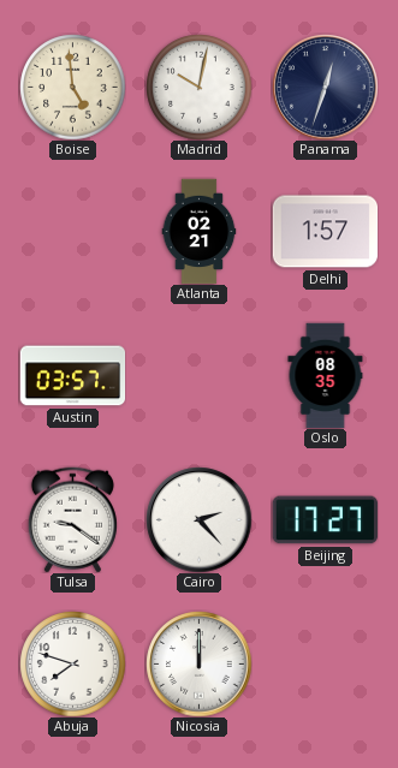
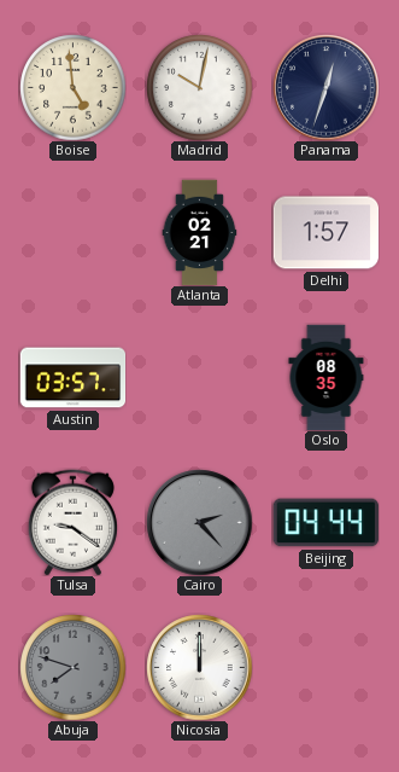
Cairo dial: white -> grey (199, 522)
Beijing: 17:27 -> 04:44 (325, 523)
Abuja dial: white -> grey (72, 667)
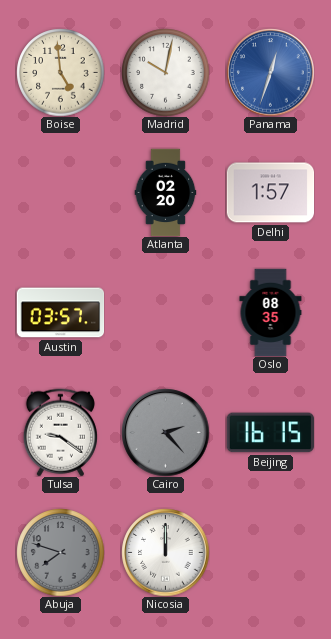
Panama dial: navy -> blue (270, 72)
Atlanta: 02:21 -> 02:20 (166, 192)
Beijing: 04:44 -> 16:15 (270, 433)
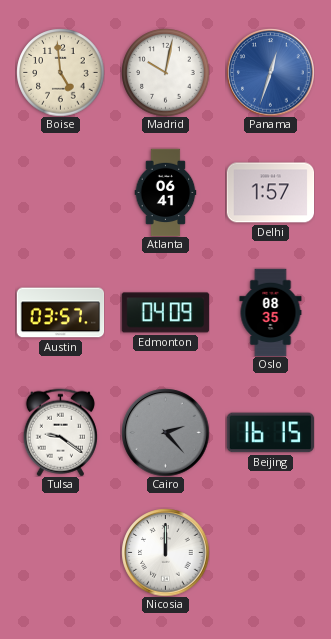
Atlanta: 02:20 -> 06:41 (166, 192)
Edmonton: none -> 04:09 (165, 313)
Abuja: 7:48 -> none (60, 552)
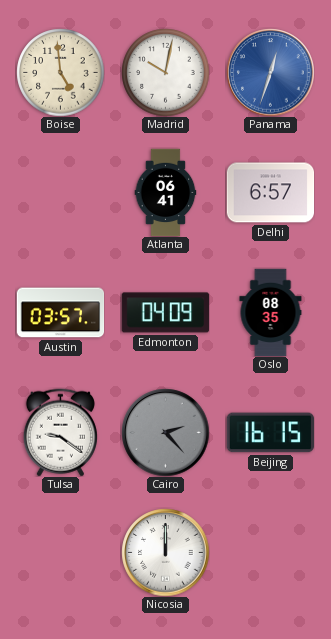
Delhi: 1:57 -> 6:57 (270, 193)
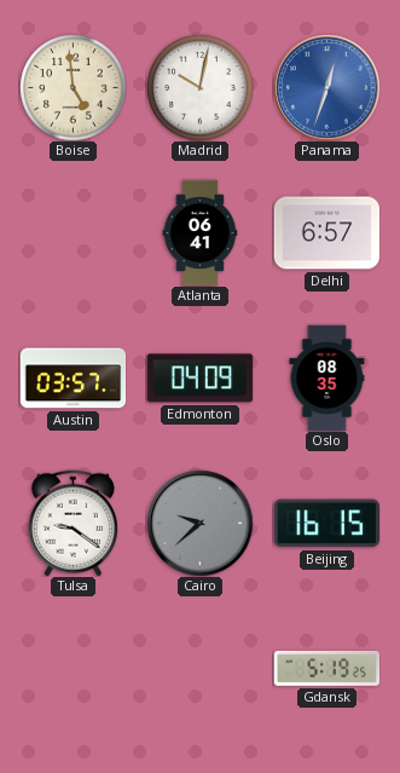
Cairo: 2:23 -> 9:38 (199, 523)
Nicosia: 12:00 -> none (165, 552)
Gdansk: none -> 5:19 (326, 669)
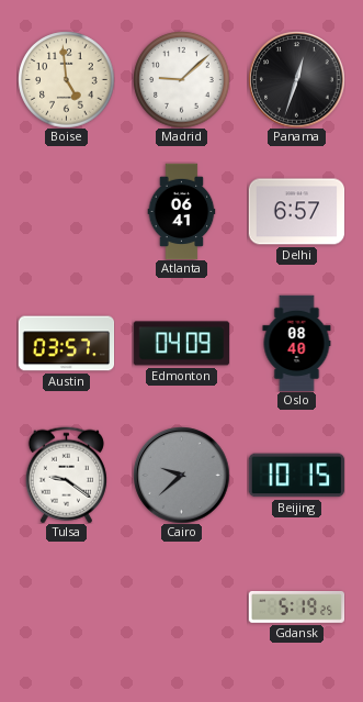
Madrid: 10:02 -> 9:08 (181, 79)
Panama dial: blue -> black (296, 79)
Oslo: 08:35 -> 08:40 (297, 343)
Beijing: 16:15 -> 10:15 (296, 476)
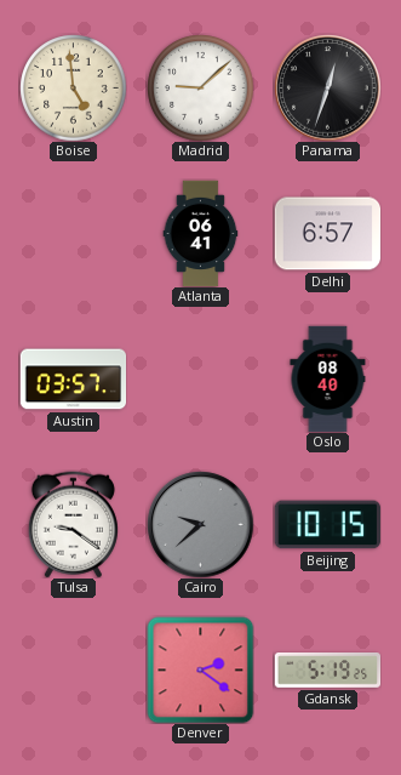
Edmonton: 04:09 -> none (181, 344)
Denver: none -> 2:21 (200, 669)
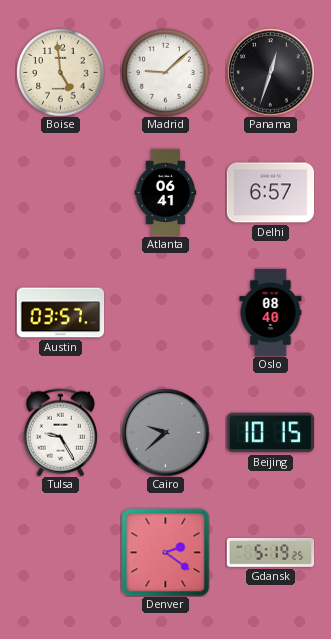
Tulsa: 9:21 -> 9:25 (60, 432)
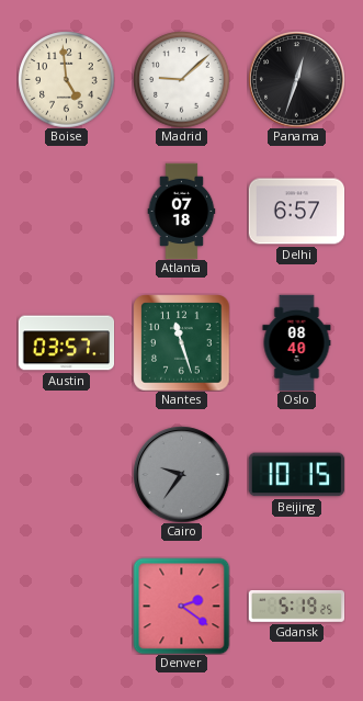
Atlanta: 06:41 -> 07:18 (182, 211)
Nantes: none -> 11:27 (181, 342)
Tulsa: 9:25 -> none (60, 432)
Cairo: 9:38 -> 9:36 (181, 474)
